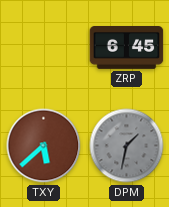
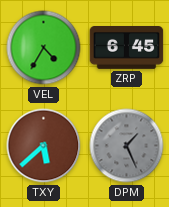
VEL: none -> 4:35 (44, 48)
DPM: 1:32 -> 1:26 (127, 146)
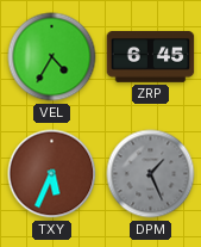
TXY: 5:38 -> 5:34 (52, 174)
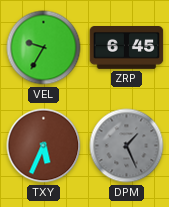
VEL: 4:35 -> 9:35 (44, 48)
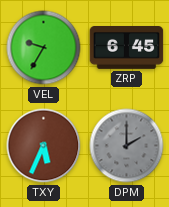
DPM: 1:26 -> 2:00 (127, 146)
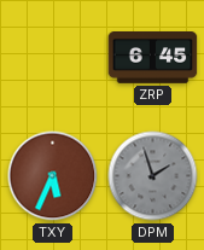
VEL: 9:35 -> none (44, 48)
DPM: 2:00 -> 1:57 (153, 176)
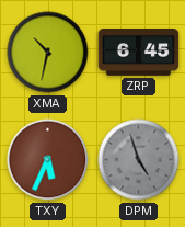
XMA: none -> 10:32 (48, 53)
DPM: 1:57 -> 4:57 (139, 160)
